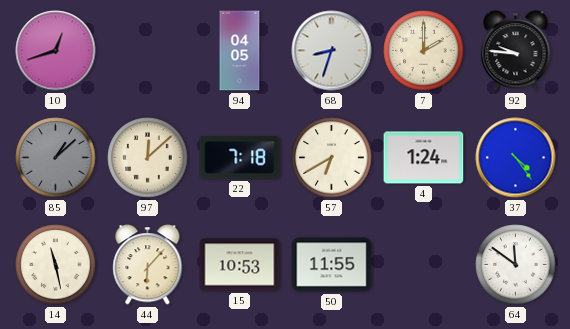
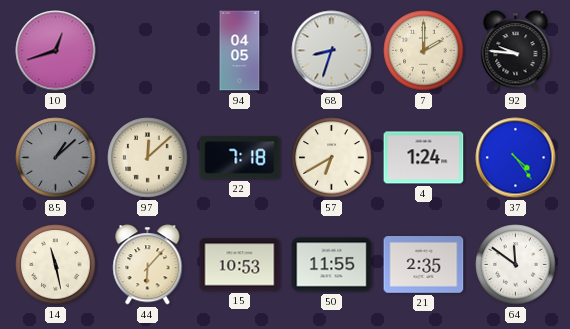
21: none -> 2:35 (424, 265)
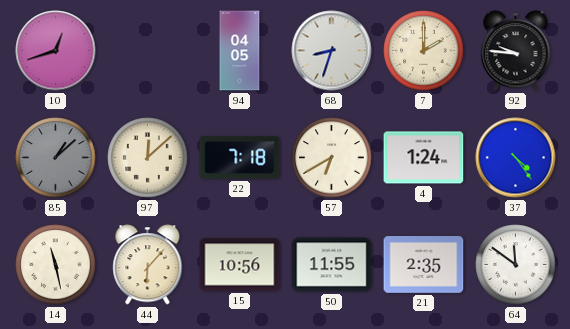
15: 10:53 -> 10:56 (240, 265)
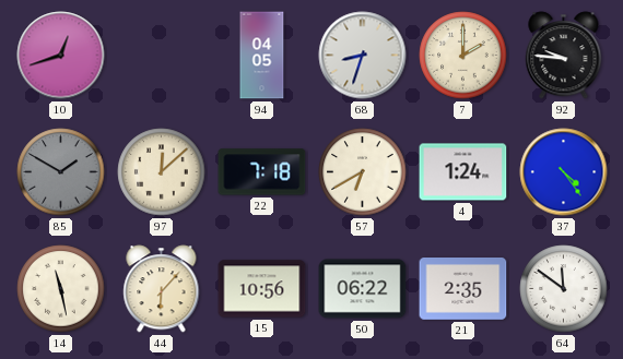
85: 1:08 -> 1:50 (61, 172)
50: 11:55 -> 06:22 (363, 289)
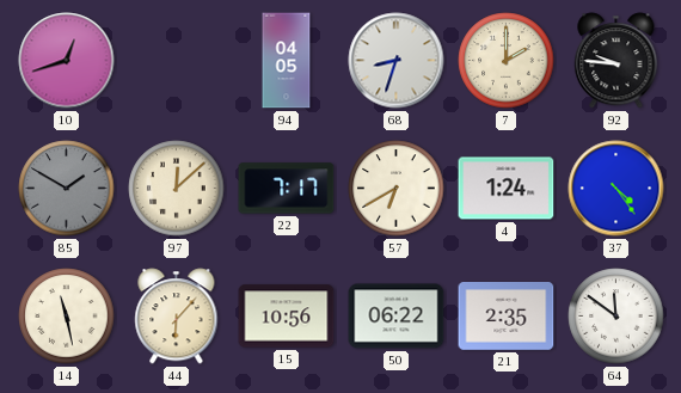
22: 7:18 -> 7:17 (287, 189)
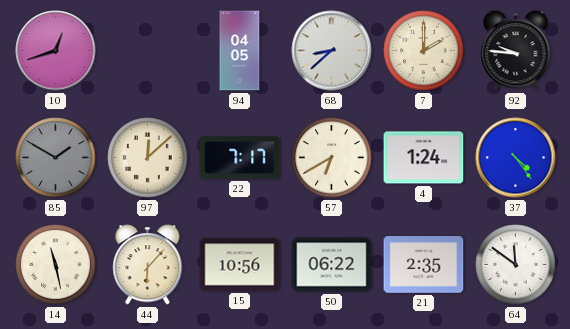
68: 8:33 -> 8:38 (332, 51)
